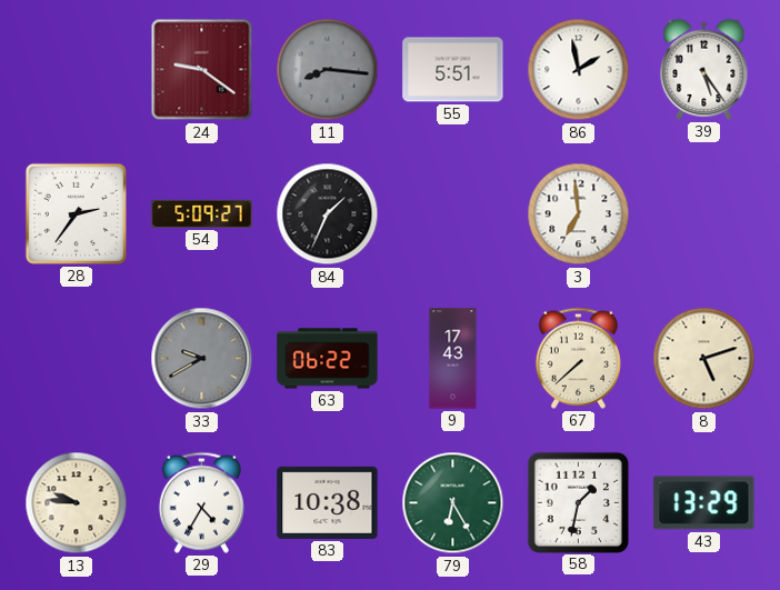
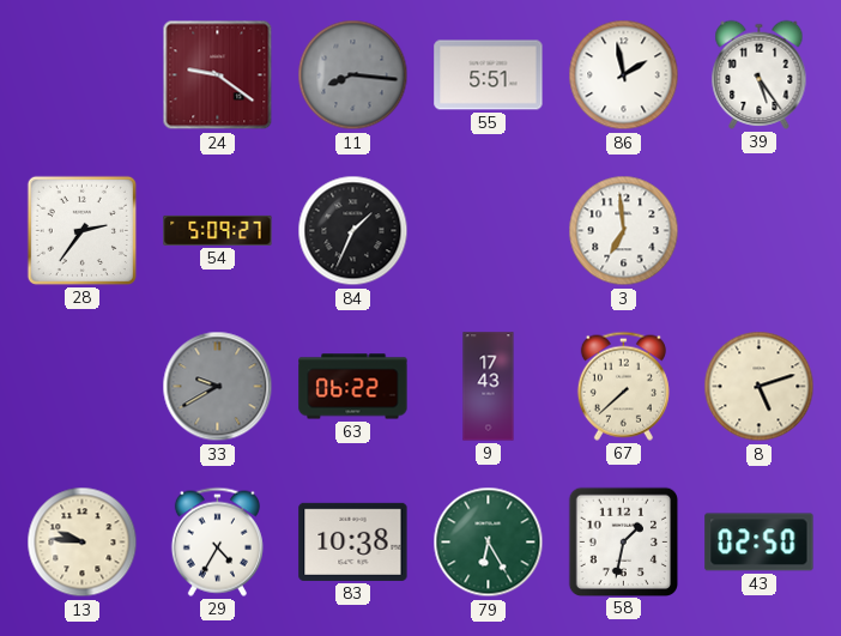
43: 13:29 -> 02:50 (760, 543)
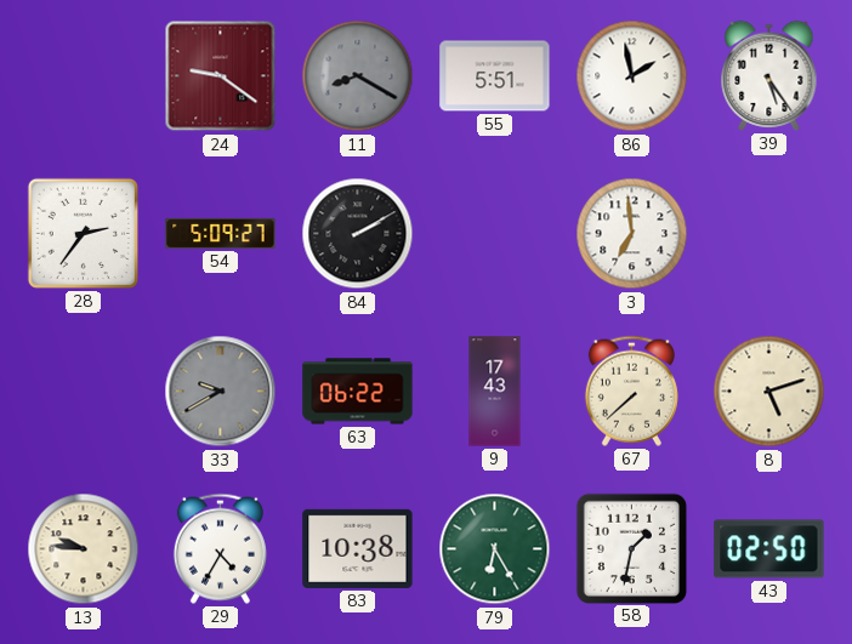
11: 8:16 -> 8:20 (358, 76)
84: 1:34 -> 2:10 (358, 234)
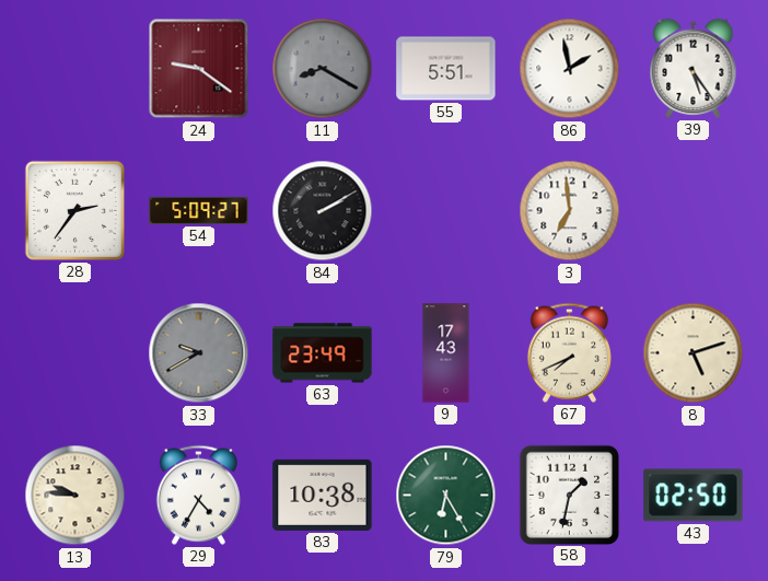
63: 06:22 -> 23:49 (323, 353)
67: 7:38 -> 7:41 (569, 352)
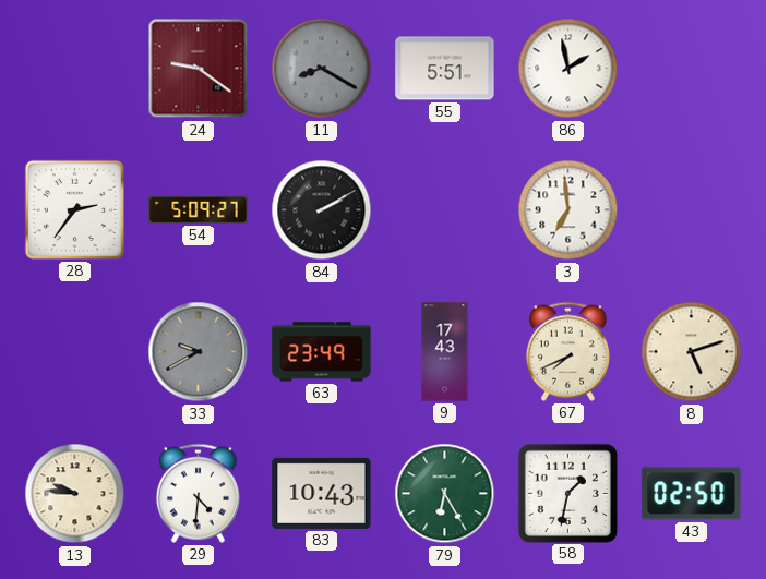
39: 5:24 -> none (694, 68)
29: 4:35 -> 4:31 (198, 493)
83: 10:38 -> 10:43 (322, 493)
